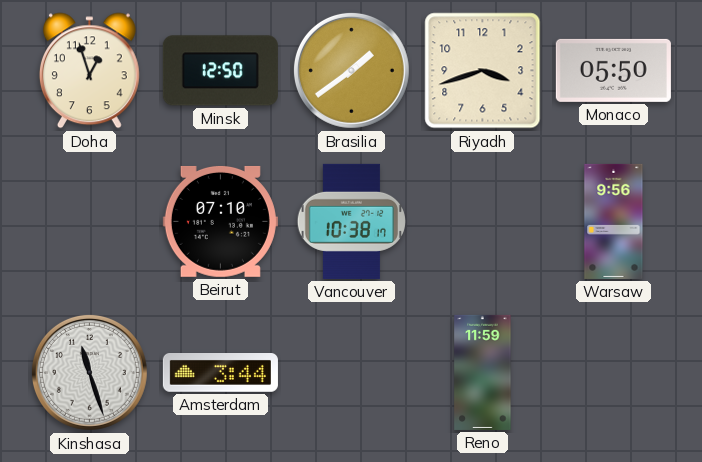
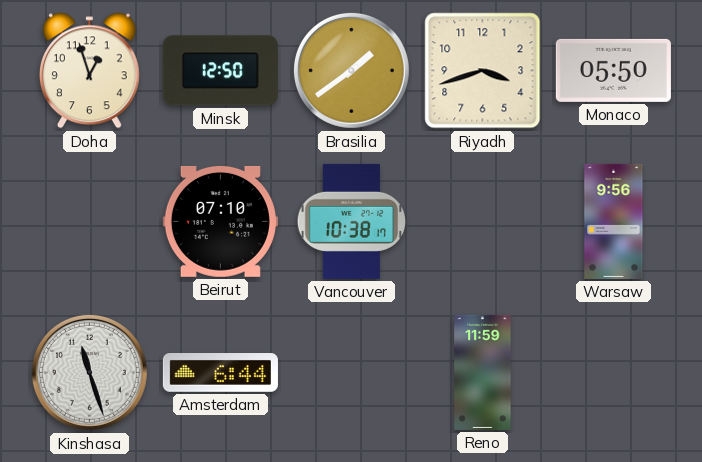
Amsterdam: 3:44 -> 6:44 (220, 373)
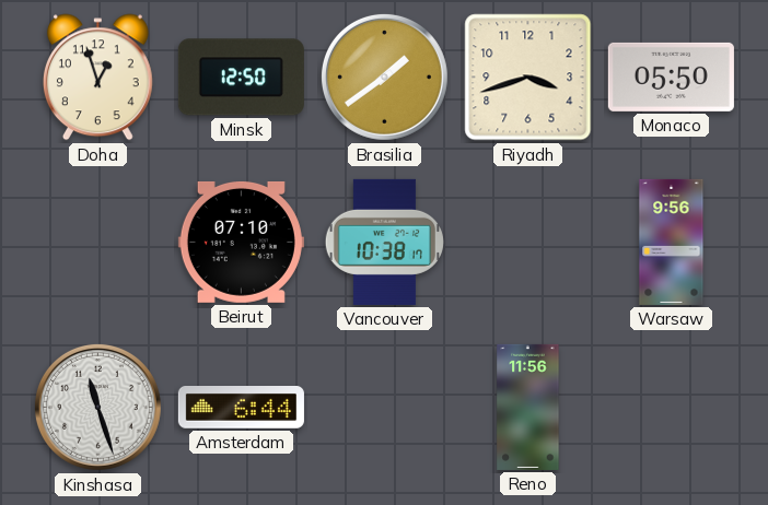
Reno: 11:59 -> 11:56 (528, 407)
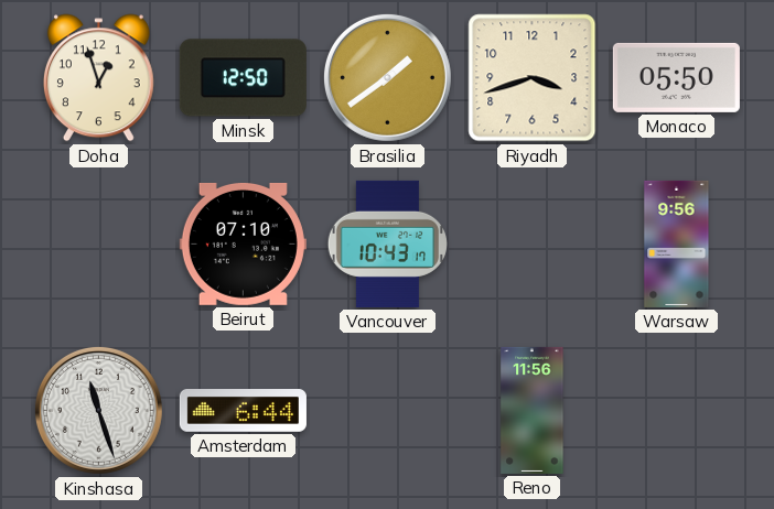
Vancouver: 10:38 -> 10:43 (387, 243)
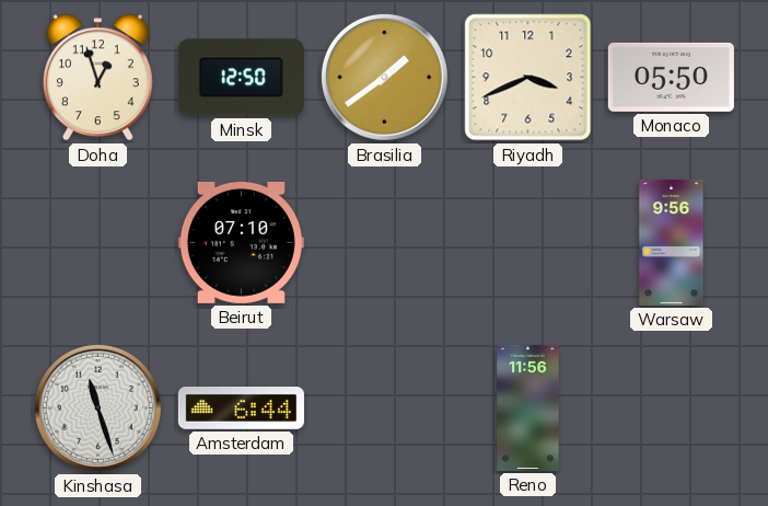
Riyadh: 3:42 -> 3:41 (528, 78)
Vancouver: 10:43 -> none (387, 243)
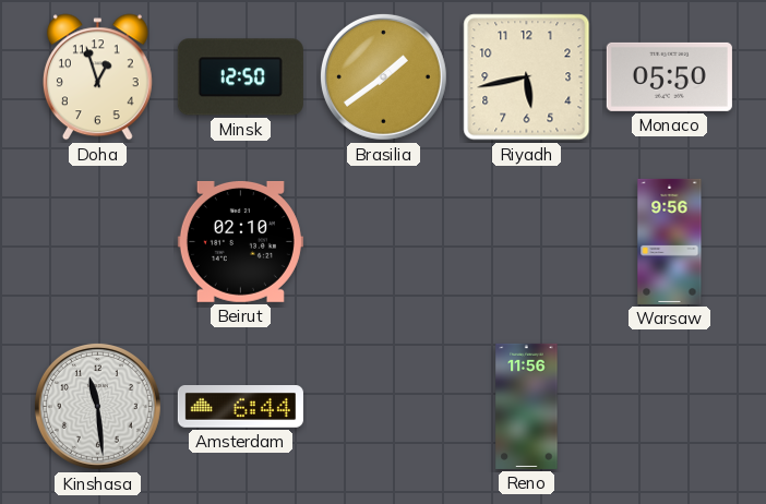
Riyadh: 3:41 -> 5:43 (527, 77)
Beirut: 07:10 -> 02:10 (240, 241)
Kinshasa: 11:27 -> 11:29 (97, 406)
